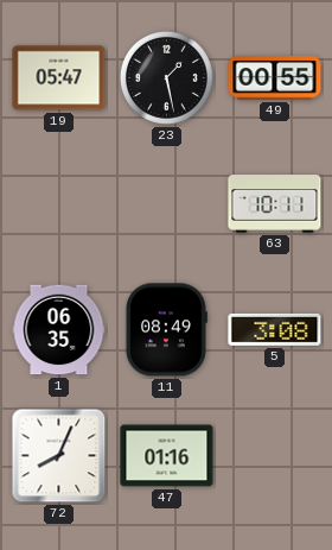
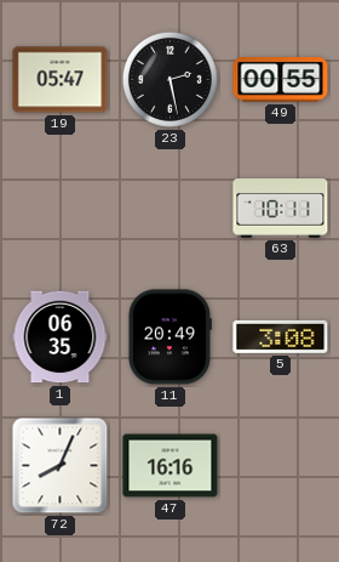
23: 1:28 -> 2:28 (169, 79)
11: 08:49 -> 20:49 (169, 337)
47: 01:16 -> 16:16 (171, 466)
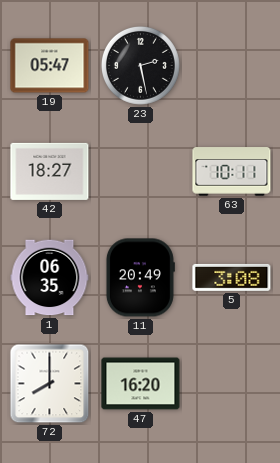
49: 00:55 -> none (281, 80)
42: none -> 18:27 (50, 171)
72: 8:04 -> 8:00 (50, 384)
47: 16:16 -> 16:20 (141, 384)
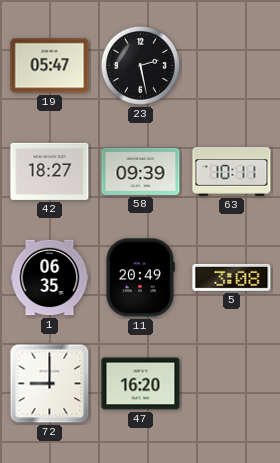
58: none -> 09:39 (141, 171)
72: 8:00 -> 9:00 (50, 384)
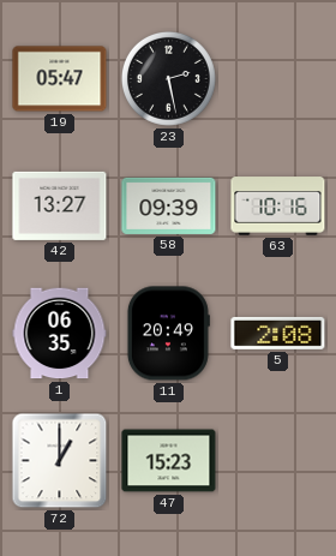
42: 18:27 -> 13:27 (60, 205)
63: 10:11 -> 10:16 (278, 207)
5: 3:08 -> 2:08 (278, 333)
72: 9:00 -> 1:00 (60, 461)
47: 16:20 -> 15:23 (169, 461)
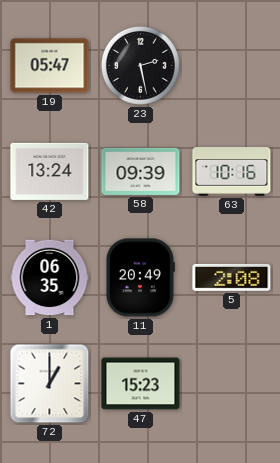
42: 13:27 -> 13:24 (50, 171)
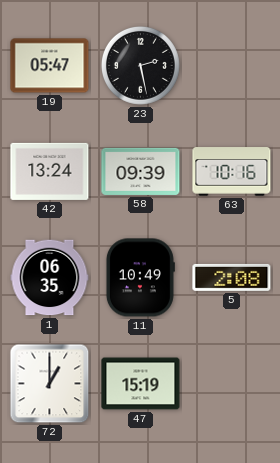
11: 20:49 -> 10:49 (140, 278)
47: 15:23 -> 15:19 (141, 384)
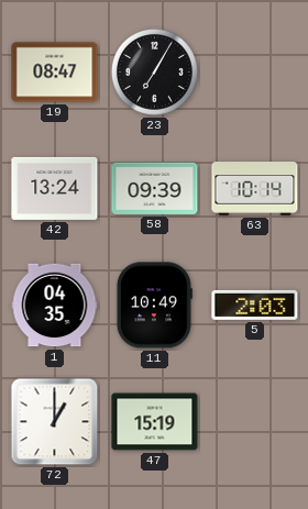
19: 05:47 -> 08:47 (55, 73)
23: 2:28 -> 7:05 (154, 71)
63: 10:16 -> 10:14 (255, 189)
1: 06:35 -> 04:35 (55, 306)
5: 2:08 -> 2:03 (255, 305)
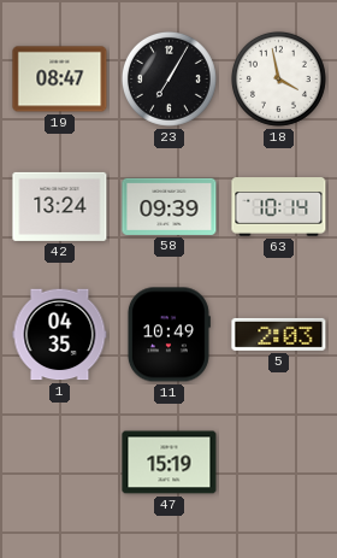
18: none -> 3:58 (278, 78)
72: 1:00 -> none (55, 422)
